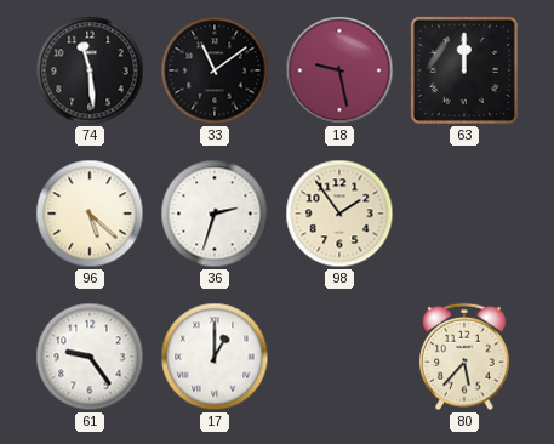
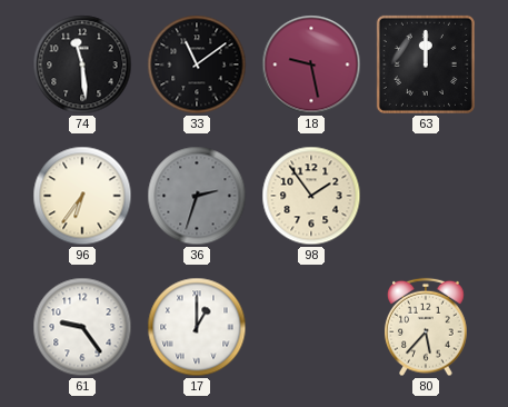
96: 5:22 -> 6:36 (82, 196)
36 dial: white -> grey (197, 196)
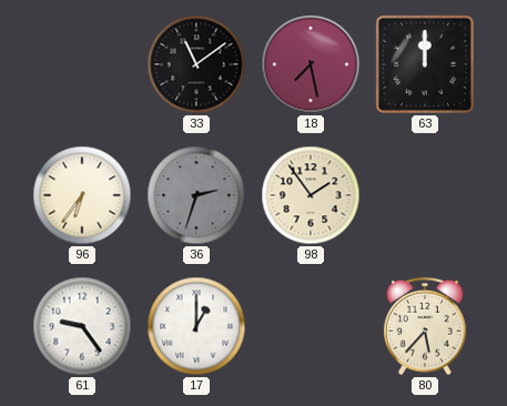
74: 11:29 -> none (82, 64)
18: 9:28 -> 7:28 (311, 64)
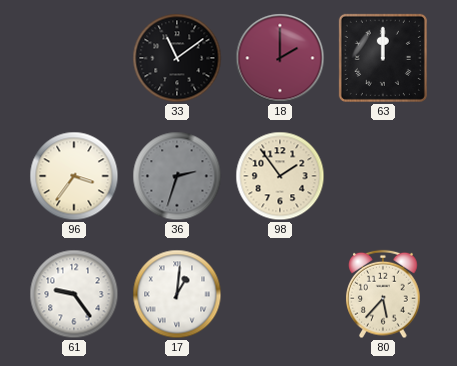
18: 7:28 -> 2:00 (280, 58)
96: 6:36 -> 3:36 (74, 176)
17: 1:00 -> 1:01 (177, 294)
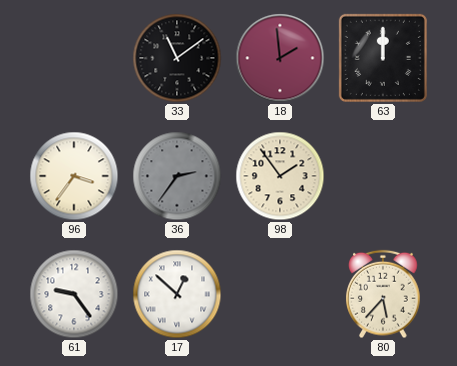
18: 2:00 -> 1:59 (280, 58)
36: 2:33 -> 2:36 (177, 176)
17: 1:01 -> 12:52 (177, 294)
